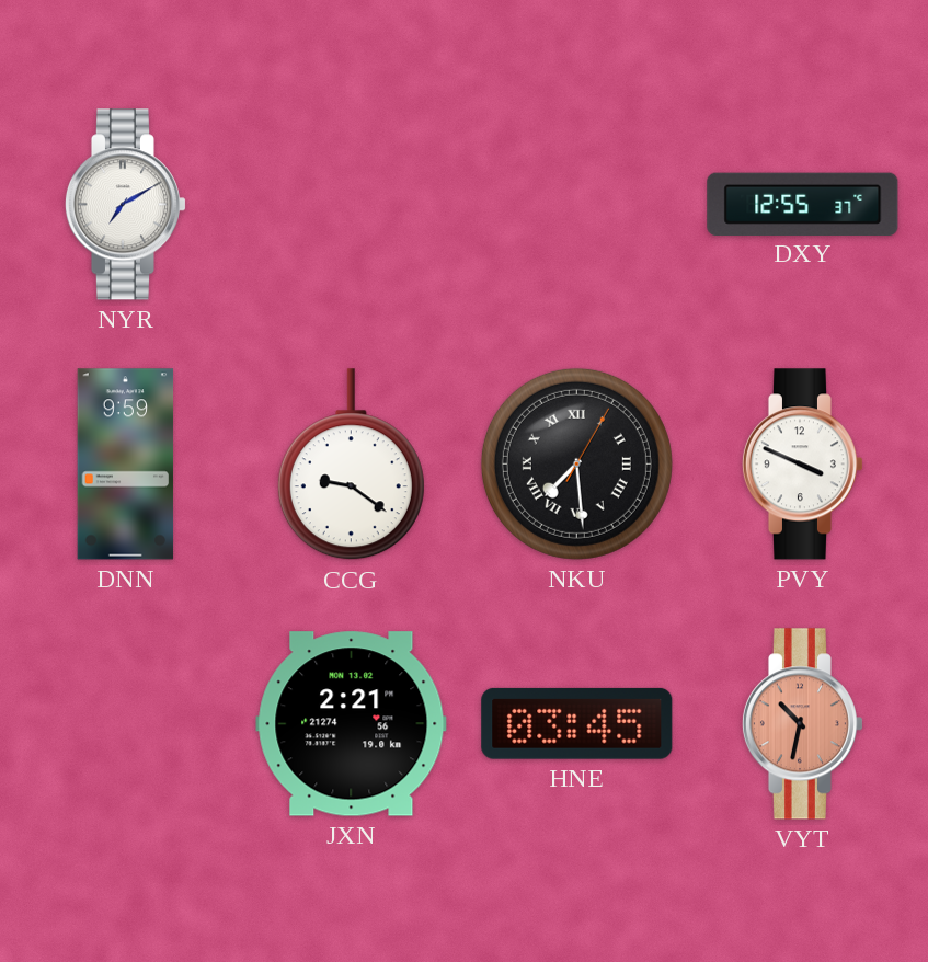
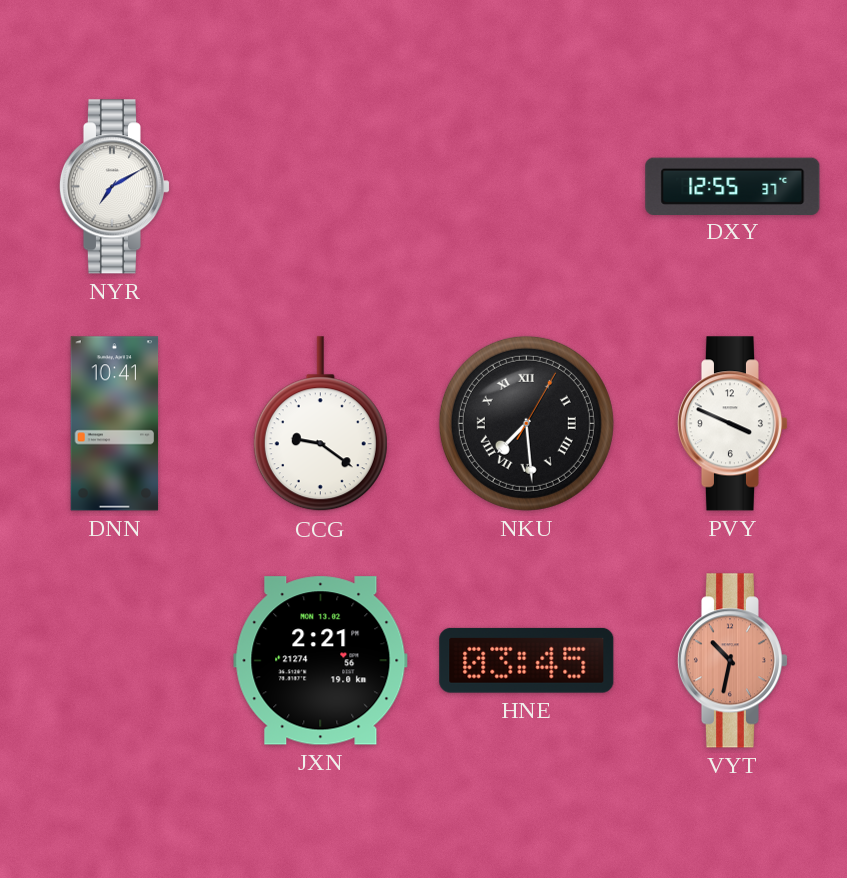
DNN: 9:59 -> 10:41 (115, 424)
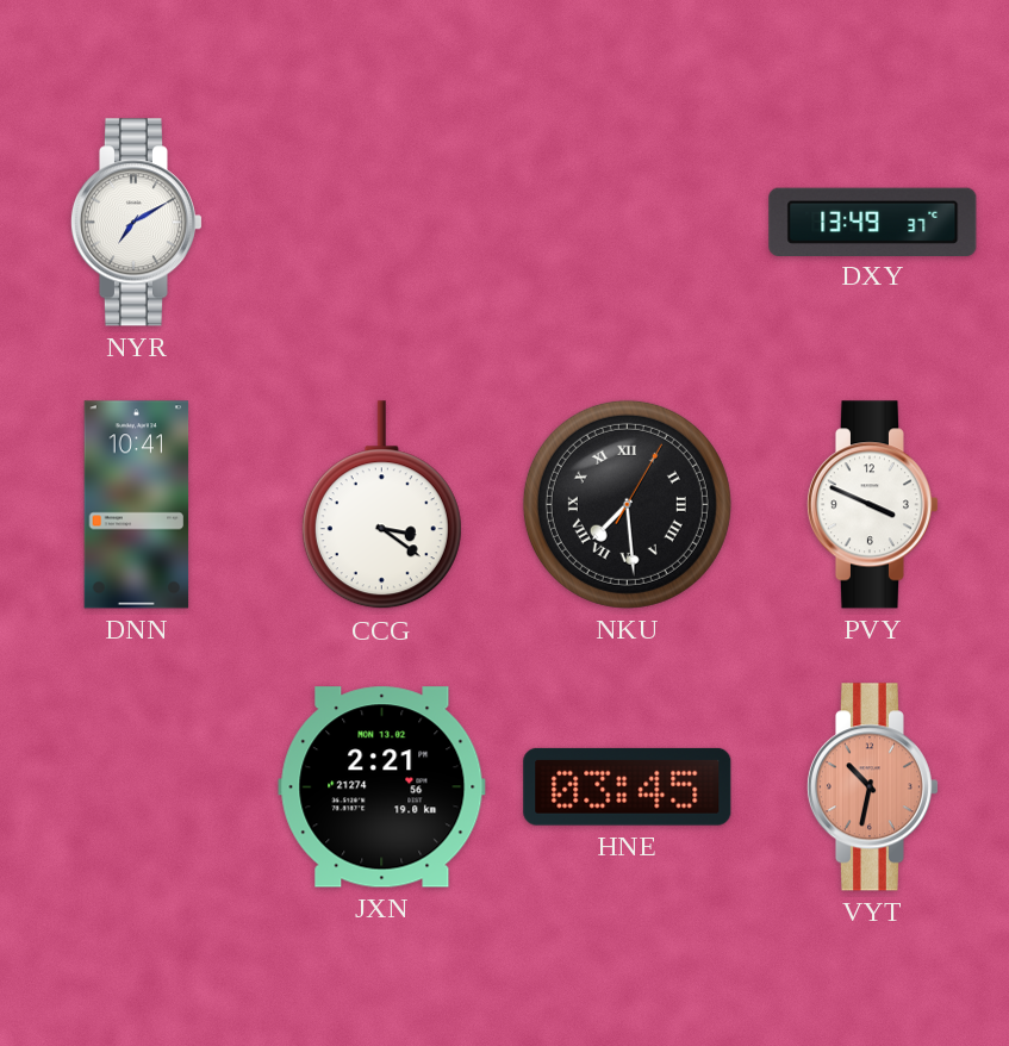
DXY: 12:55 -> 13:49 (873, 222)
CCG: 9:21 -> 3:21 (381, 505)
